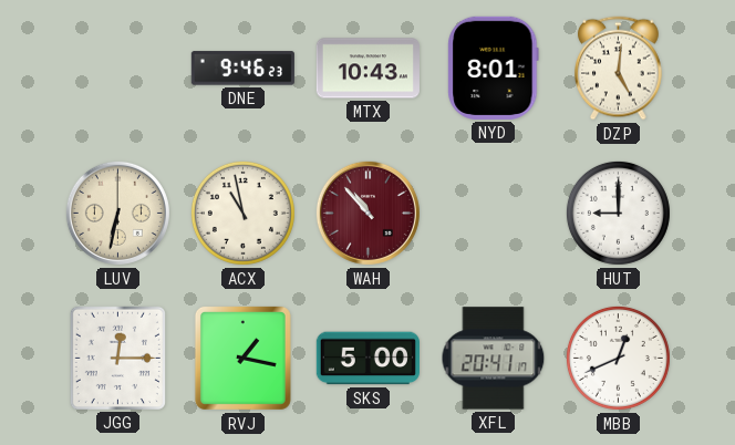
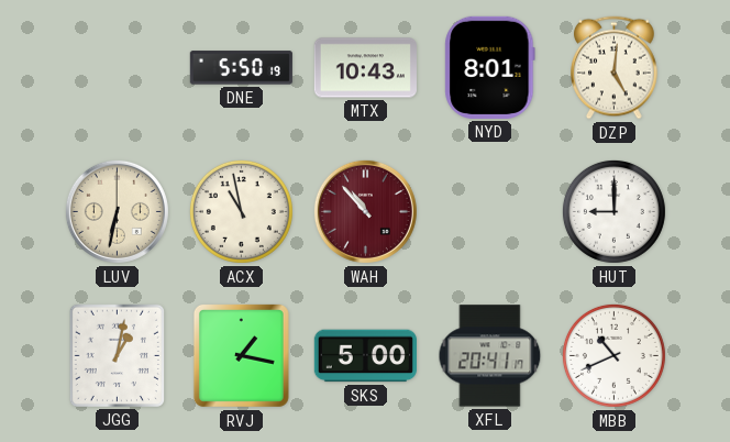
DNE: 9:46 -> 5:50 (241, 68)
JGG: 12:15 -> 1:02 (117, 355)
MBB: 12:41 -> 10:41 (613, 355)
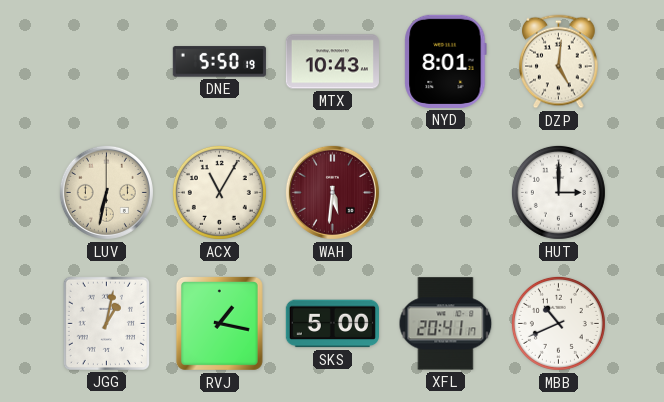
ACX: 10:58 -> 11:05 (219, 192)
WAH: 10:53 -> 5:31 (332, 192)
HUT: 9:00 -> 3:00 (558, 192)
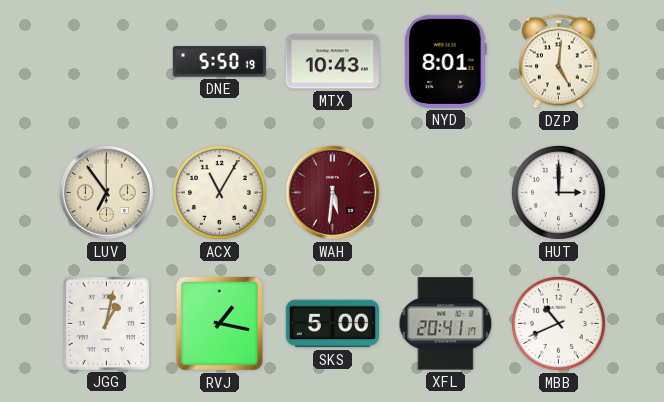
LUV: 6:32 -> 6:54 (106, 192)
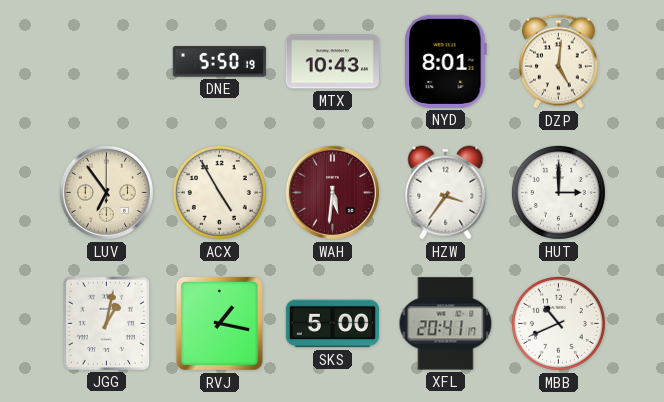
ACX: 11:05 -> 4:55 (219, 192)
HZW: none -> 3:36 (446, 193)
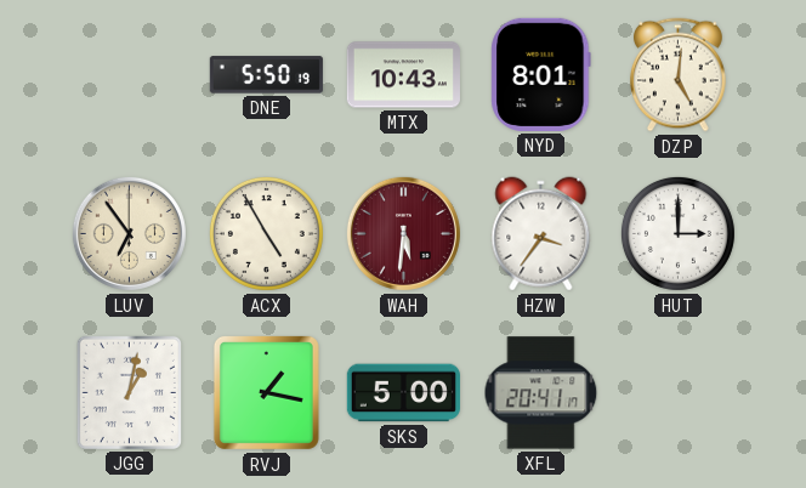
MBB: 10:41 -> none (558, 323)
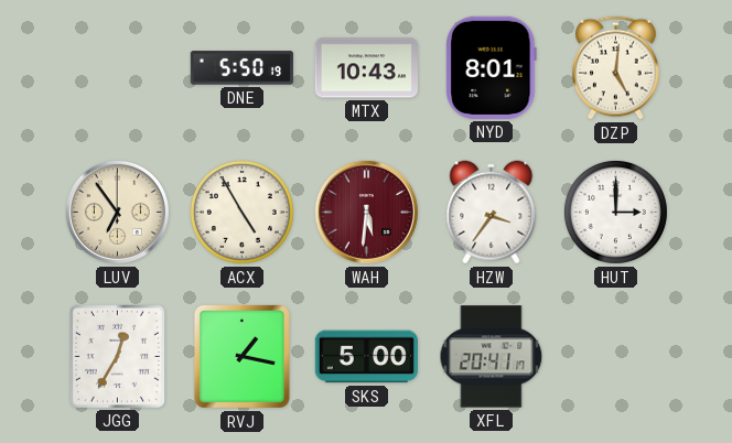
JGG: 1:02 -> 12:35 (117, 356)
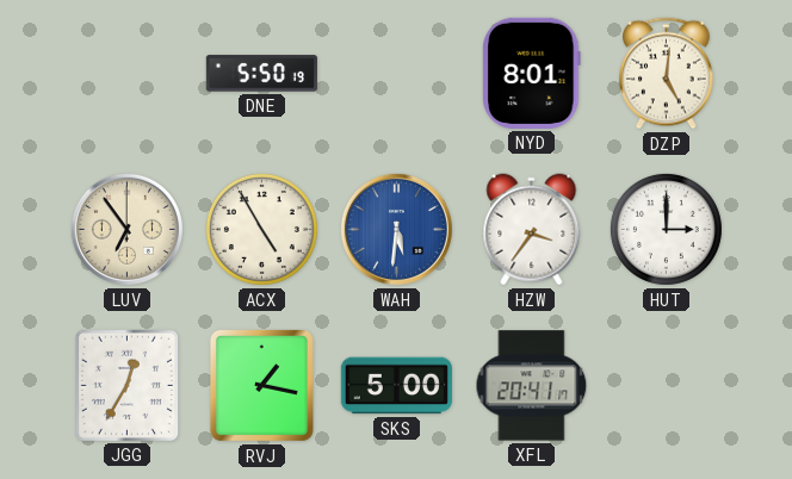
MTX: 10:43 -> none (366, 68)
WAH dial: burgundy -> blue (396, 229)
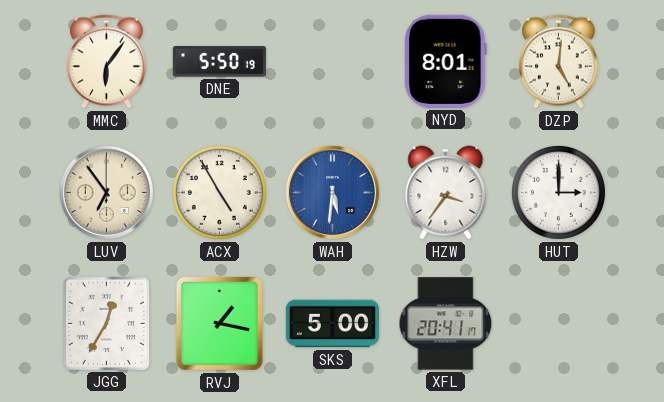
MMC: none -> 6:06 (107, 62)
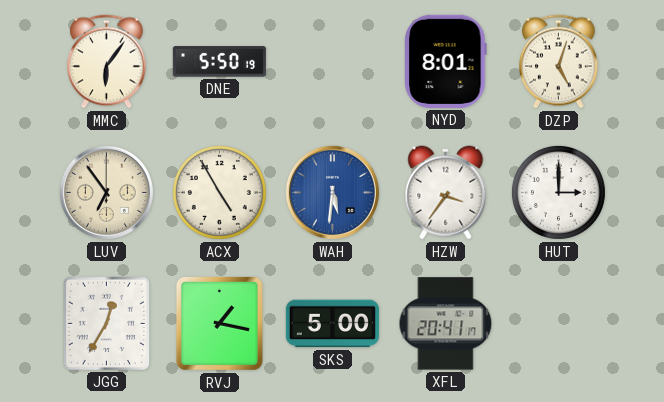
DZP: 5:01 -> 5:03 (559, 62)
